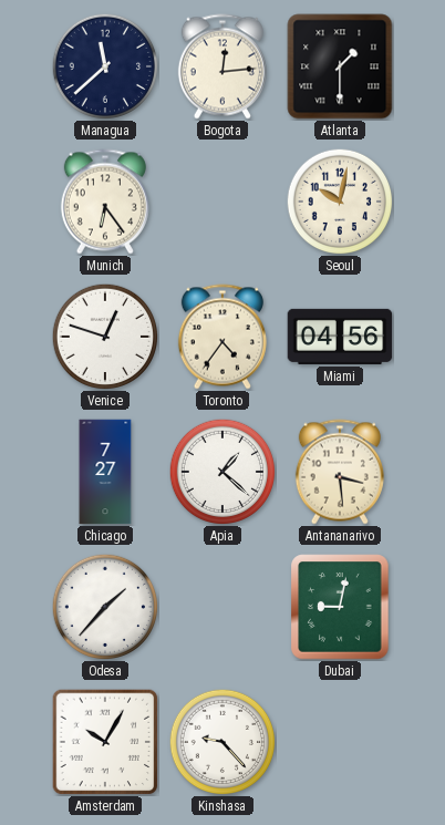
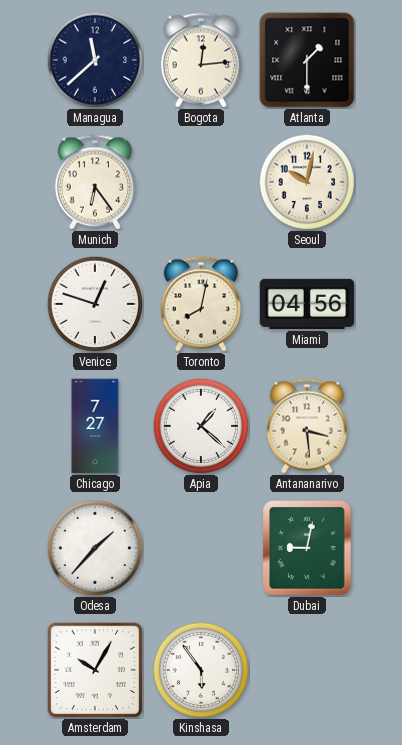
Toronto: 4:36 -> 8:02 (201, 304)
Kinshasa: 9:23 -> 5:54 (201, 670)
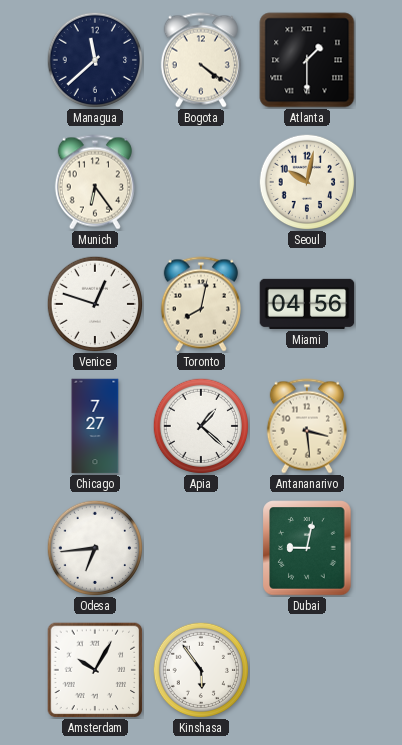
Bogota: 12:14 -> 4:21 (201, 60)
Odesa: 1:37 -> 6:44 (95, 548)
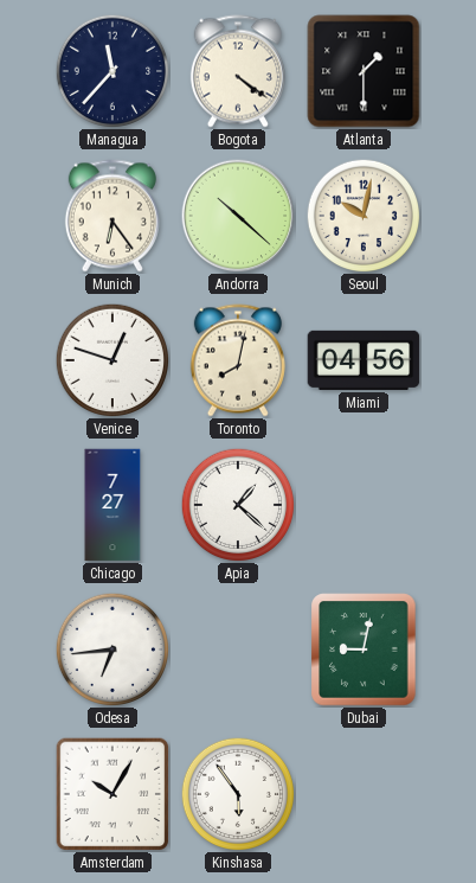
Managua: 11:38 -> 11:37 (112, 71)
Andorra: none -> 10:22 (238, 216)
Antananarivo: 3:29 -> none (307, 426)
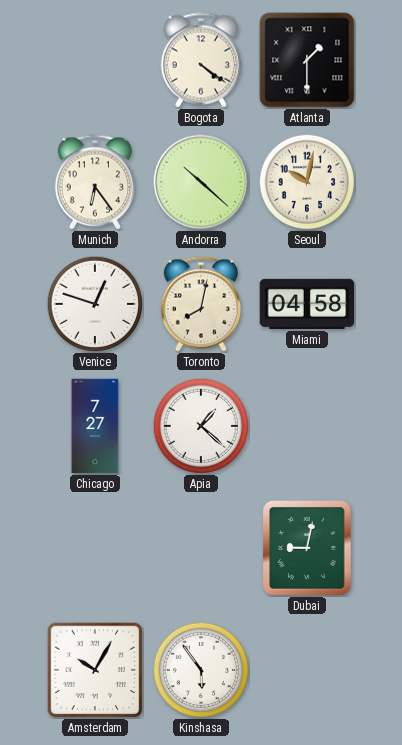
Managua: 11:37 -> none (112, 71)
Miami: 04:56 -> 04:58 (307, 304)
Odesa: 6:44 -> none (112, 650)
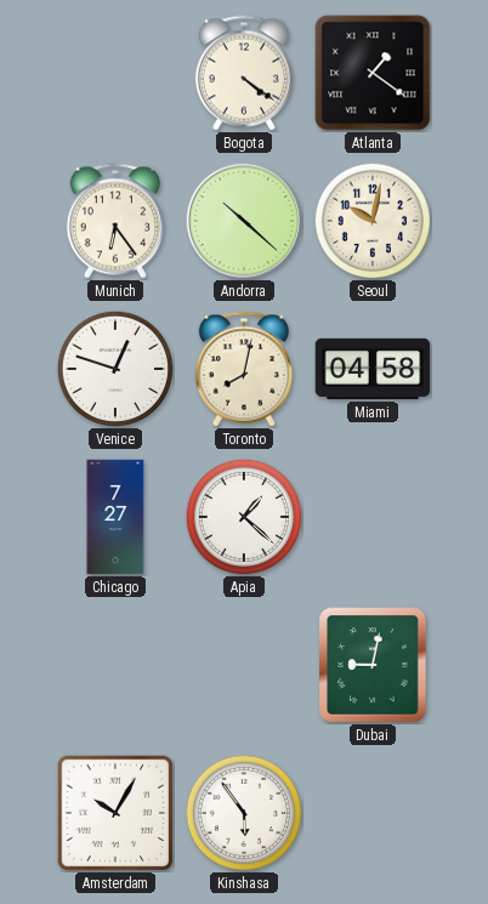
Atlanta: 1:30 -> 1:21 (373, 73)
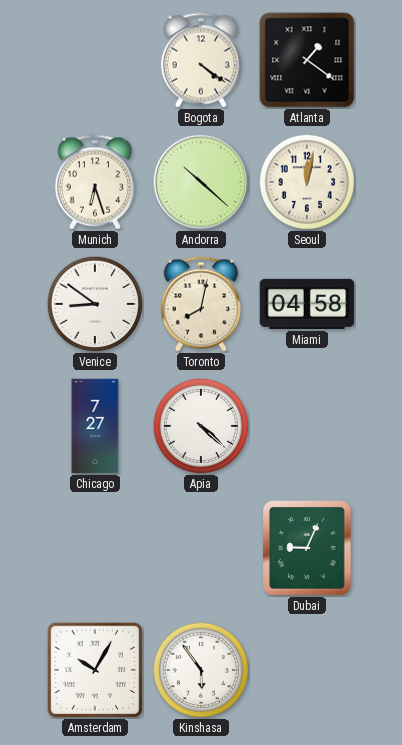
Munich: 6:24 -> 6:27 (95, 182)
Seoul: 10:02 -> 12:02 (307, 182)
Venice: 12:48 -> 8:51 (95, 304)
Apia: 1:22 -> 4:22 (201, 426)
Dubai: 9:02 -> 9:04 (307, 548)
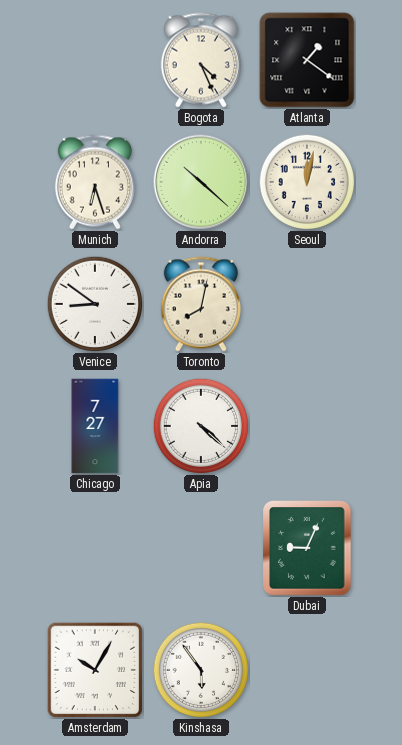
Bogota: 4:21 -> 4:26 (201, 60)
Miami: 04:58 -> none (307, 304)
